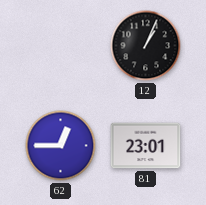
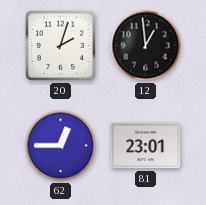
20: none -> 2:03 (60, 45)
12: 1:04 -> 12:59 (146, 46)
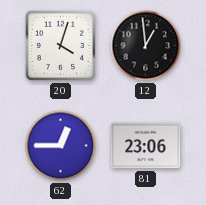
20: 2:03 -> 4:03 (60, 45)
81: 23:01 -> 23:06 (146, 146)
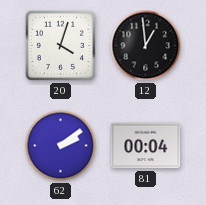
62: 12:45 -> 2:09 (61, 146)
81: 23:06 -> 00:04 (146, 146)
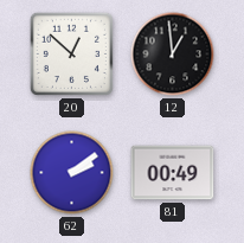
20: 4:03 -> 12:52 (71, 53)
81: 00:04 -> 00:49 (173, 173)
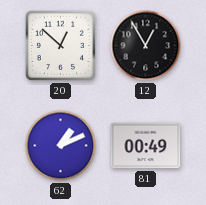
12: 12:59 -> 12:55 (146, 46)
62: 2:09 -> 1:11 (61, 146)
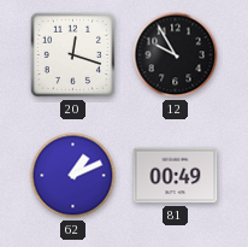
20: 12:52 -> 12:18 (72, 54)
12: 12:55 -> 9:55 (176, 55)
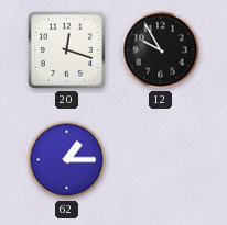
62: 1:11 -> 1:15 (67, 160)
81: 00:49 -> none (176, 176)
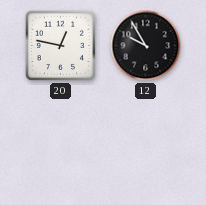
20: 12:18 -> 12:47 (60, 45)
62: 1:15 -> none (67, 160)
